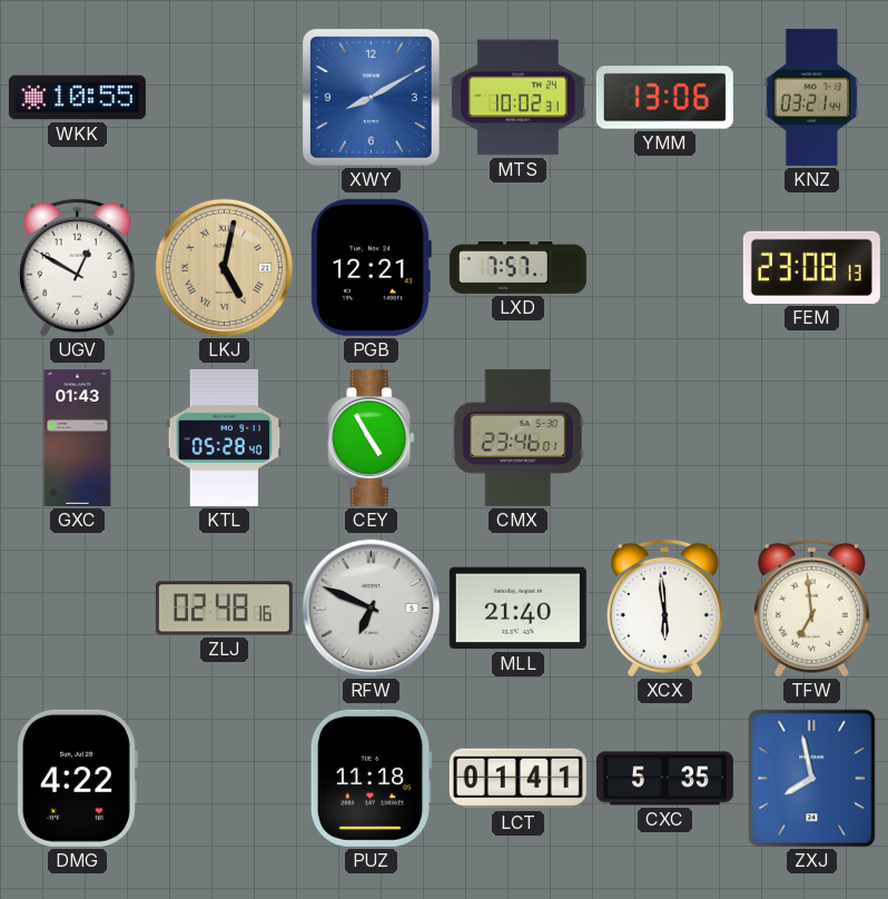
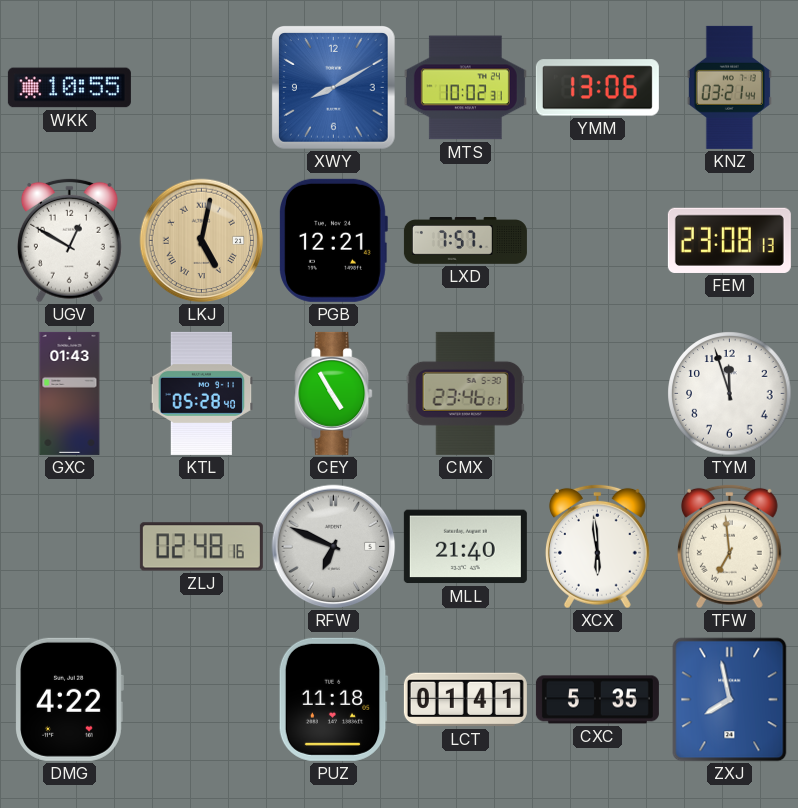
TYM: none -> 11:57 (730, 394)
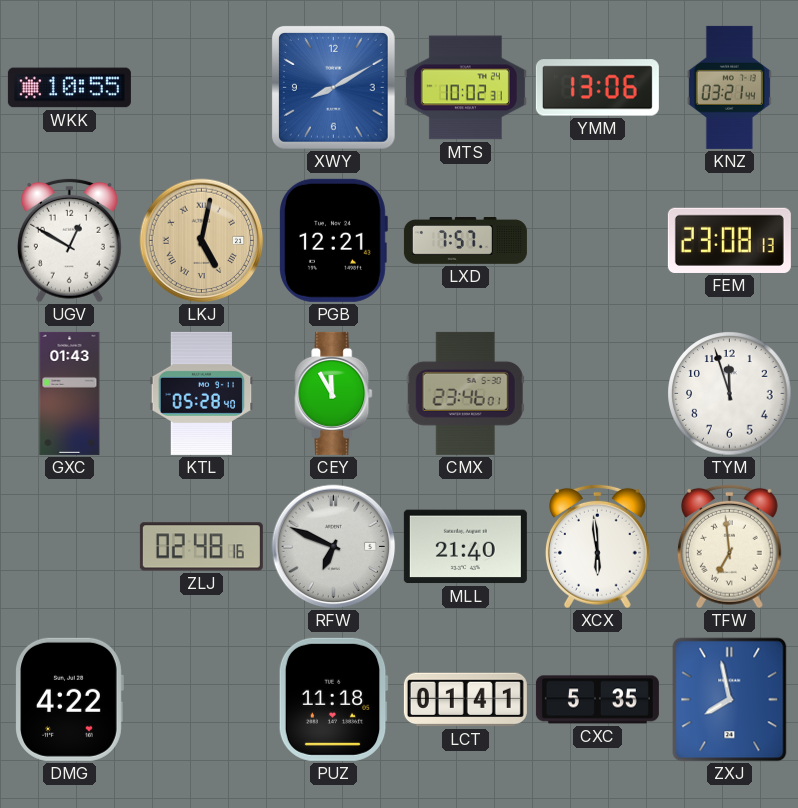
CEY: 4:55 -> 11:55 (334, 393)
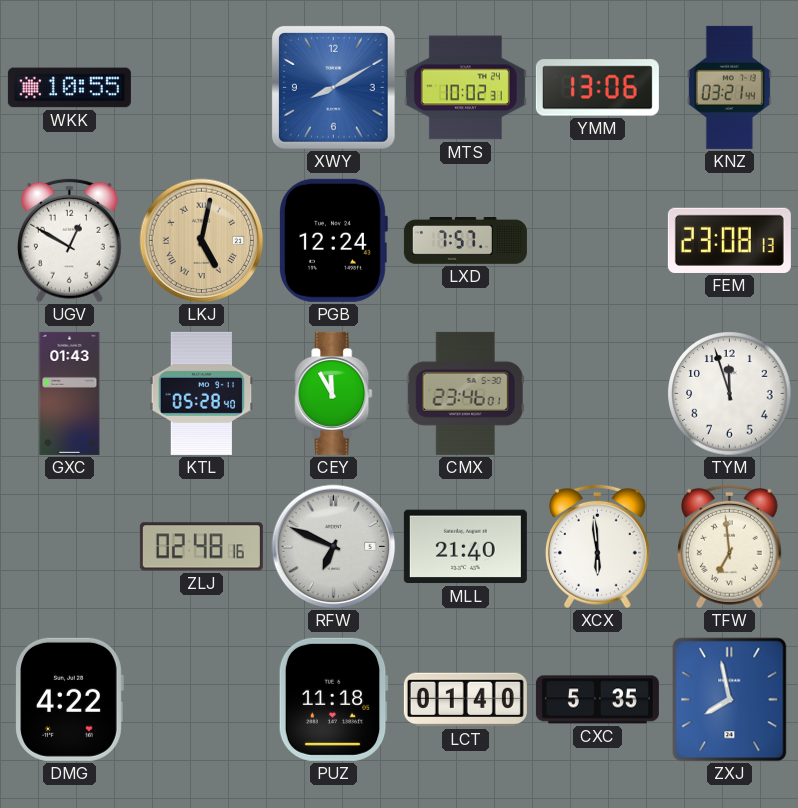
PGB: 12:21 -> 12:24 (334, 240)
LCT: 01:41 -> 01:40 (465, 700)
